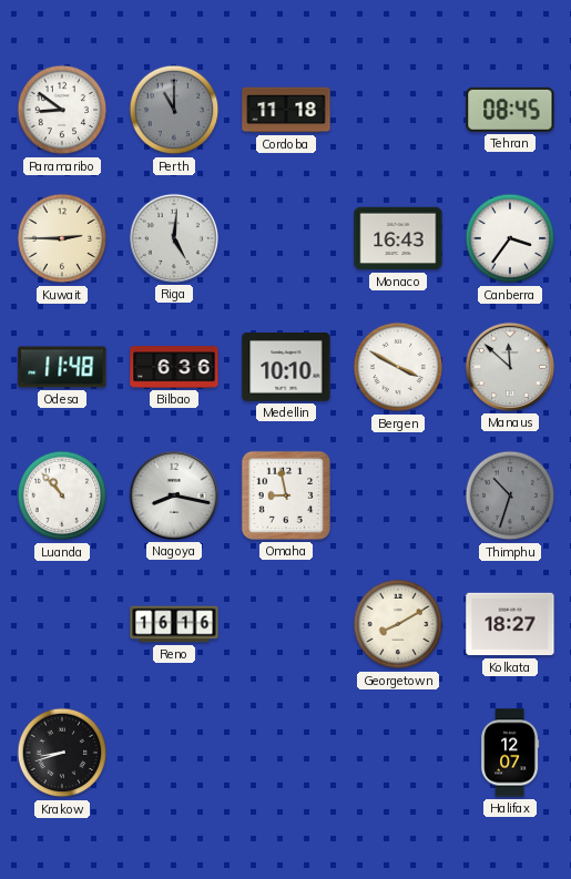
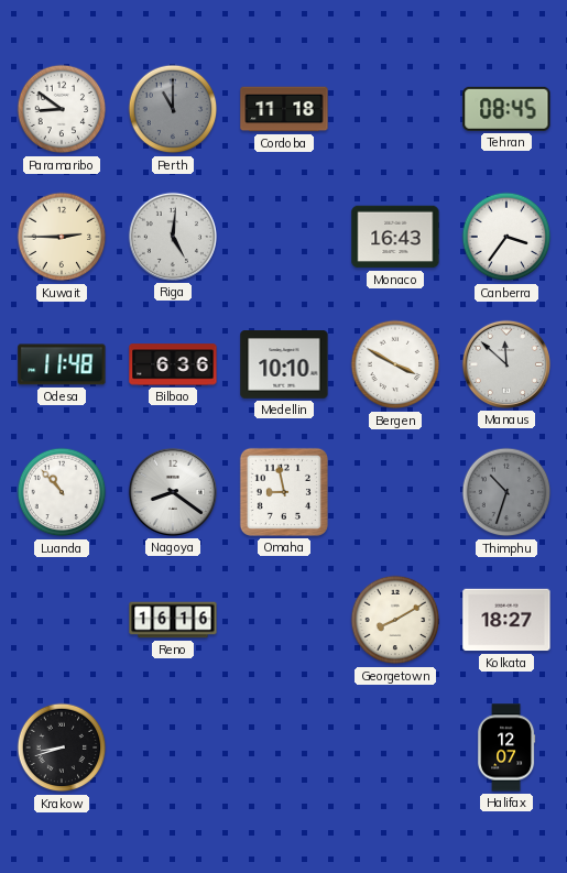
Nagoya: 8:17 -> 8:21 (173, 492)
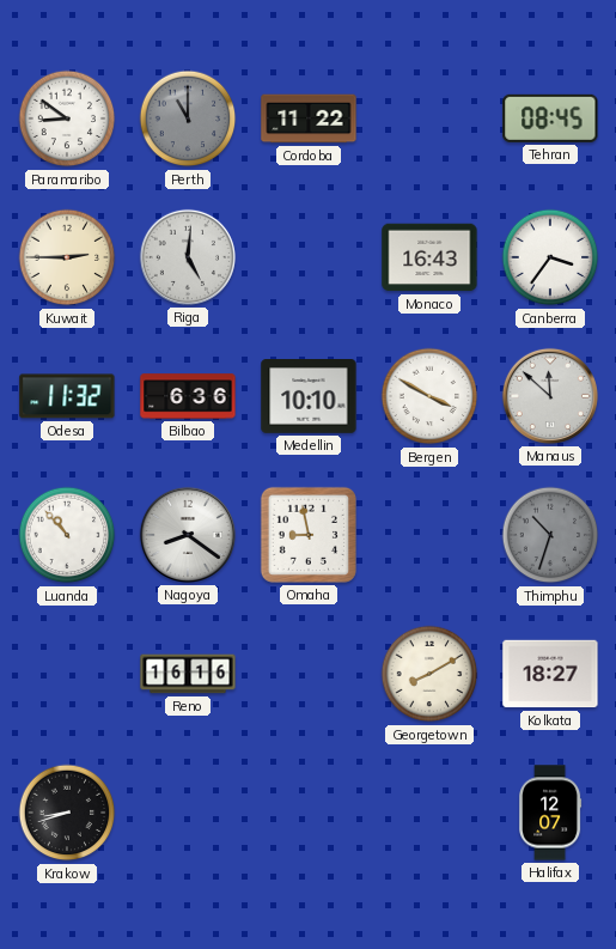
Cordoba: 11:18 -> 11:22 (309, 118)
Odesa: 11:48 -> 11:32 (67, 396)
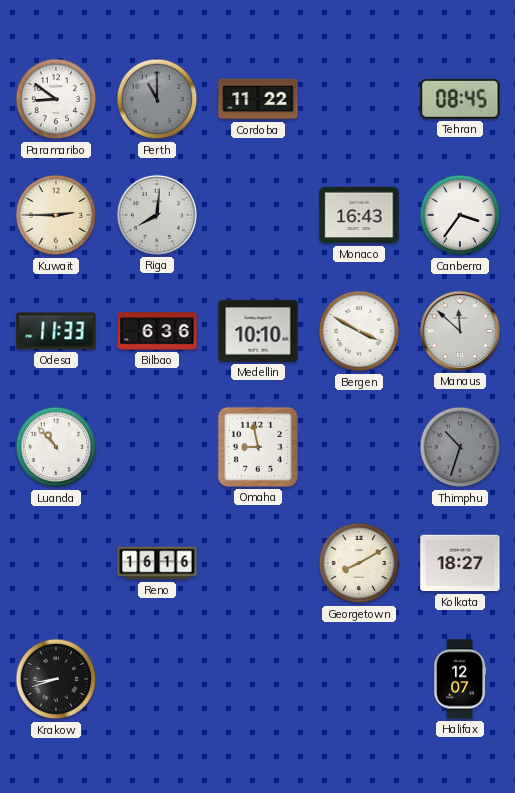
Riga: 5:01 -> 8:01 (157, 215)
Odesa: 11:32 -> 11:33 (56, 331)
Nagoya: 8:21 -> none (188, 535)
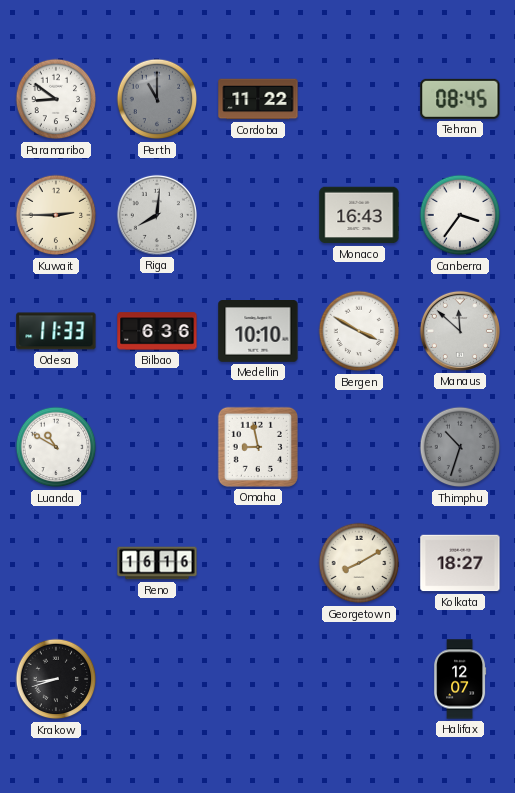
Luanda: 10:53 -> 10:50 (56, 447)
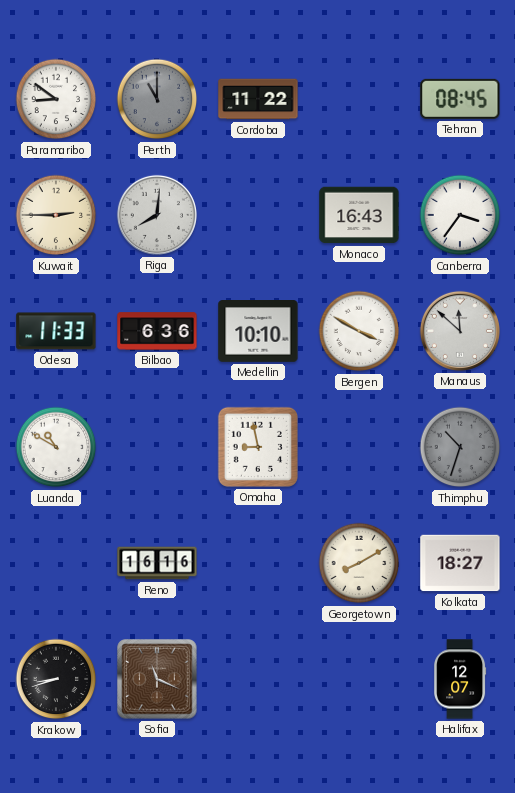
Sofia: none -> 11:19 (157, 679)
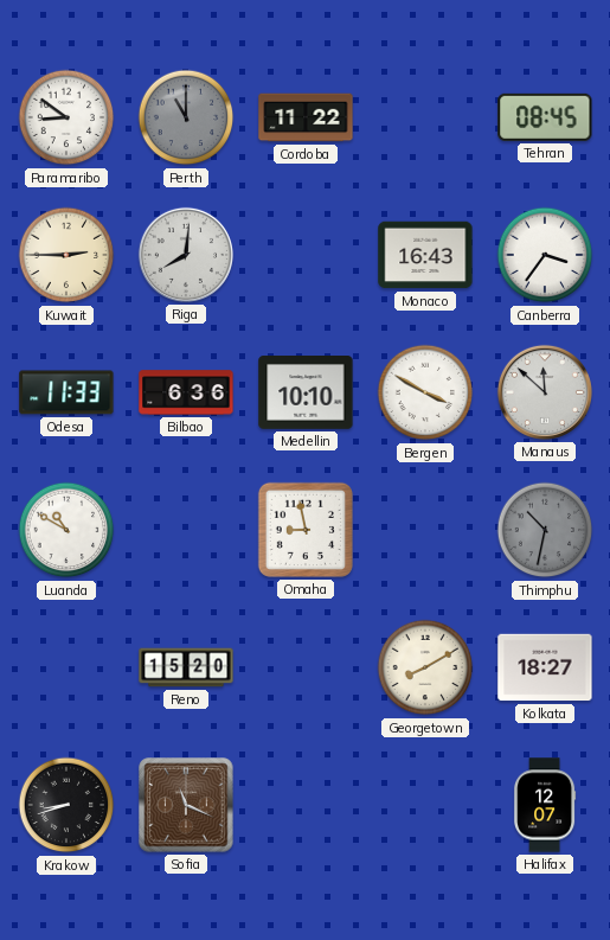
Thimphu: 10:33 -> 10:32 (545, 530)
Reno: 16:16 -> 15:20 (186, 667)
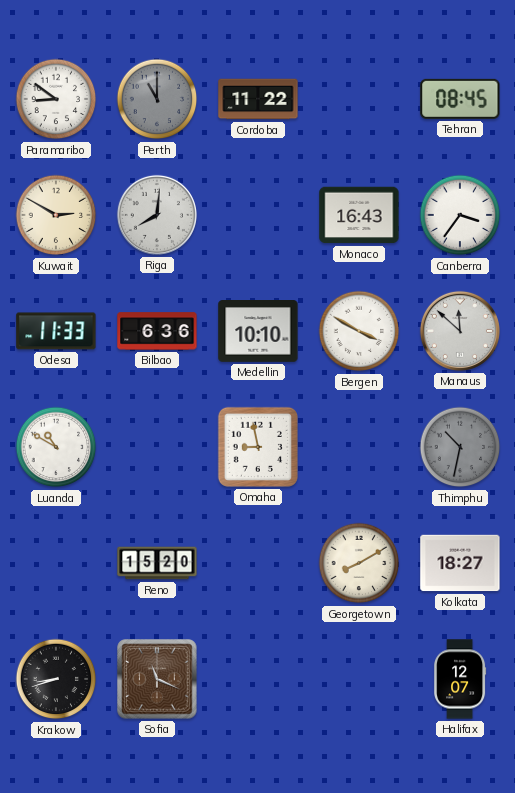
Kuwait: 2:45 -> 2:50 (56, 215)
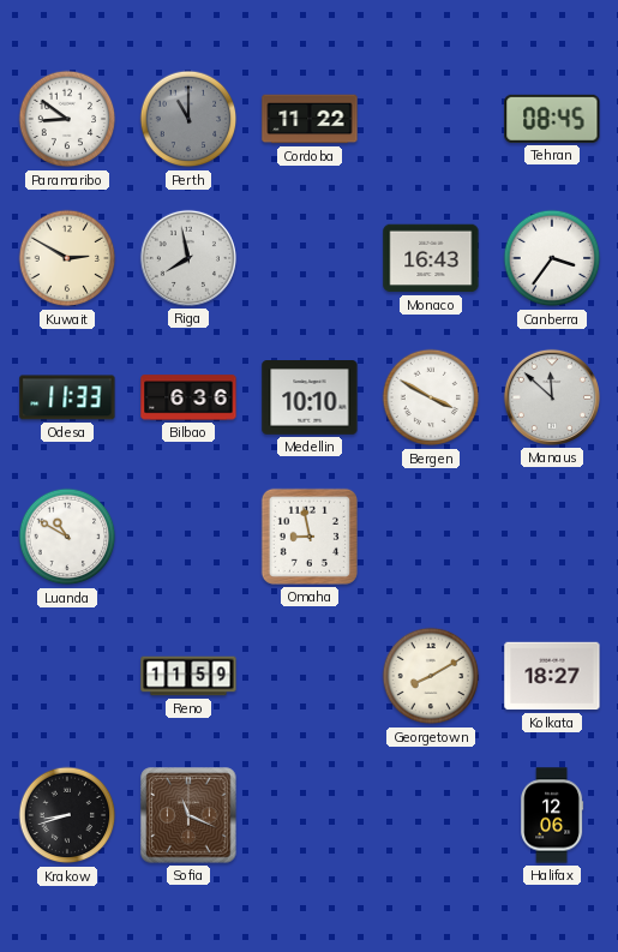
Riga: 8:01 -> 7:58 (188, 258)
Thimphu: 10:32 -> none (460, 447)
Reno: 15:20 -> 11:59 (188, 676)
Halifax: 12:07 -> 12:06 (553, 815)
